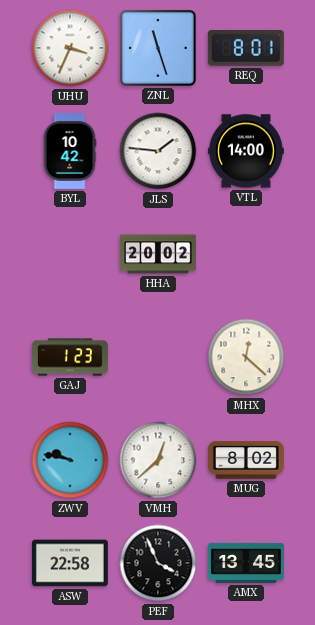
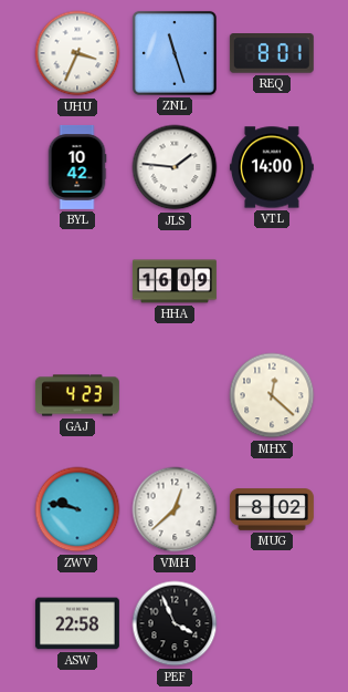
HHA: 20:02 -> 16:09 (175, 281)
GAJ: 1:23 -> 4:23 (77, 395)
AMX: 13:45 -> none (246, 563)
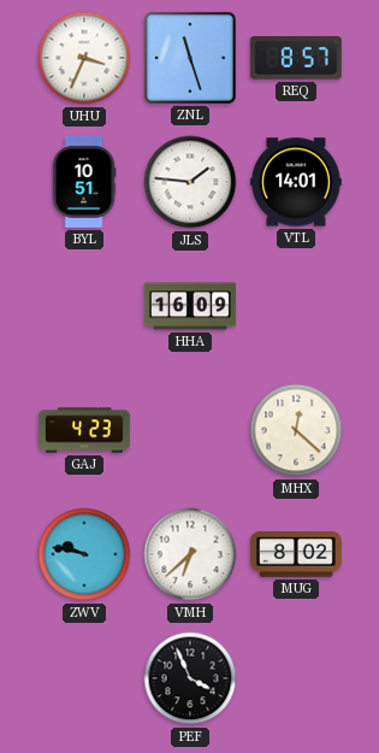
REQ: 8:01 -> 8:57 (296, 59)
BYL: 10:42 -> 10:51 (84, 182)
VTL: 14:00 -> 14:01 (296, 182)
VMH: 12:38 -> 6:38 (190, 554)
ASW: 22:58 -> none (77, 623)
